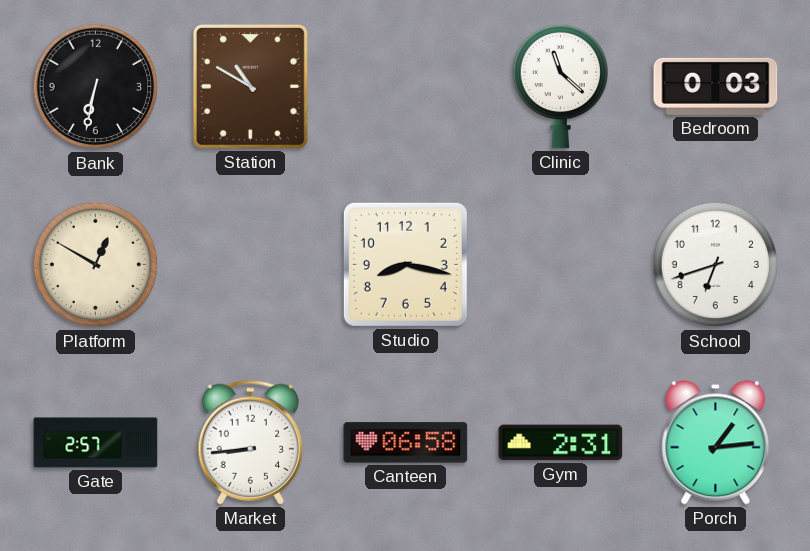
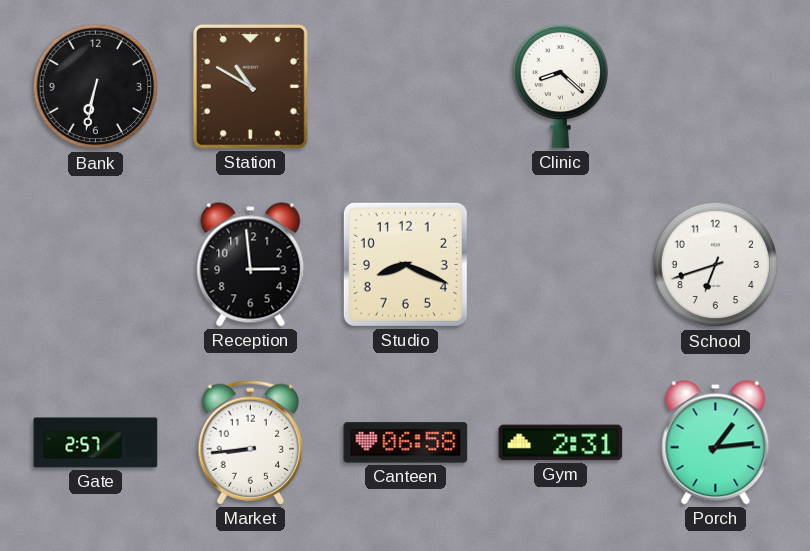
Clinic: 11:22 -> 8:22 (560, 86)
Bedroom: 0:03 -> none (716, 86)
Platform: 12:50 -> none (96, 265)
Reception: none -> 2:59 (251, 265)
Studio: 8:17 -> 8:19 (405, 264)
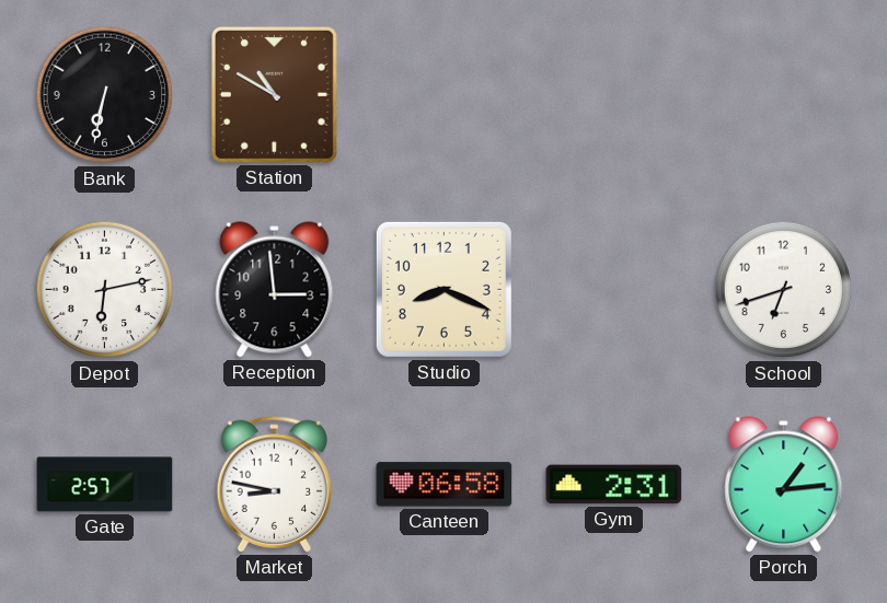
Clinic: 8:22 -> none (560, 86)
Depot: none -> 6:13 (105, 290)
Market: 8:44 -> 8:47 (274, 484)
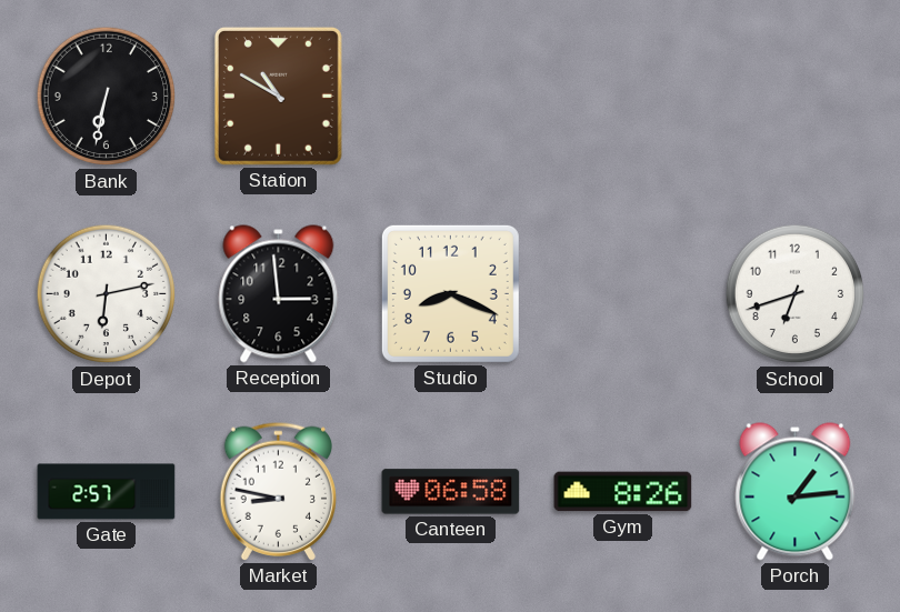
Gym: 2:31 -> 8:26 (623, 492)
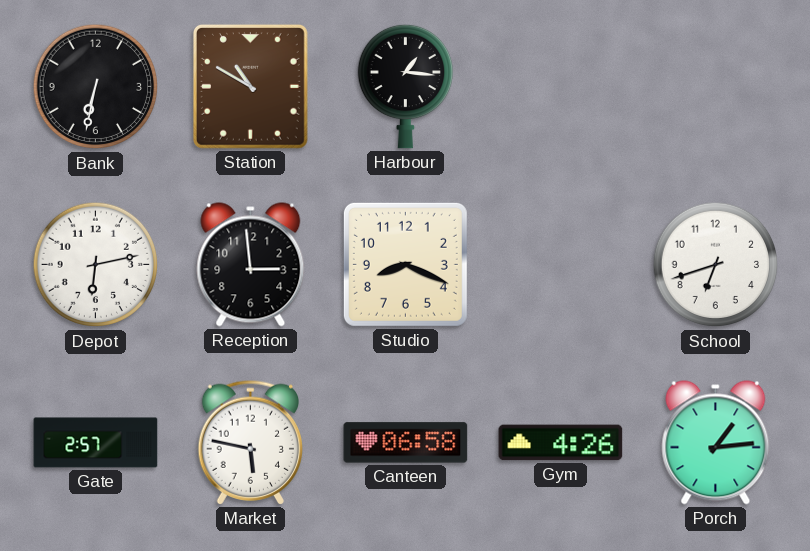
Harbour: none -> 1:16 (405, 86)
Market: 8:47 -> 5:47 (250, 442)
Gym: 8:26 -> 4:26 (561, 443)
